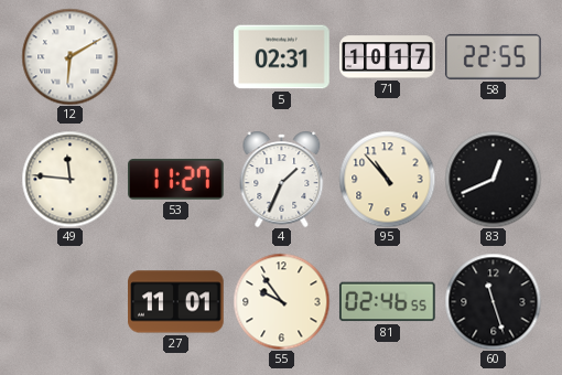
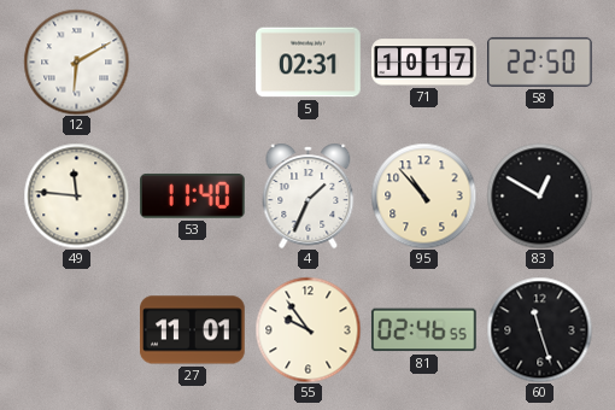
58: 22:55 -> 22:50 (540, 61)
53: 11:27 -> 11:40 (193, 195)
83: 12:41 -> 12:50 (539, 195)
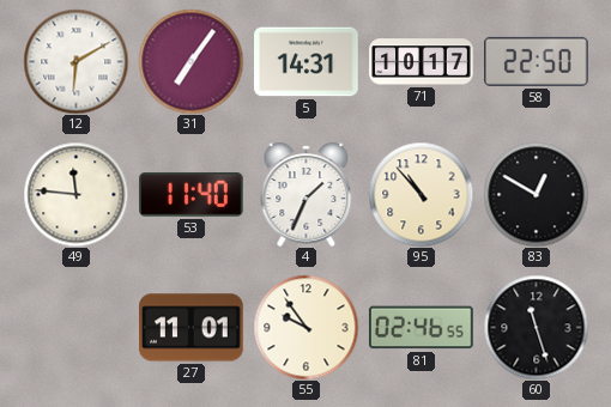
31: none -> 7:06 (190, 61)
5: 02:31 -> 14:31 (307, 62)
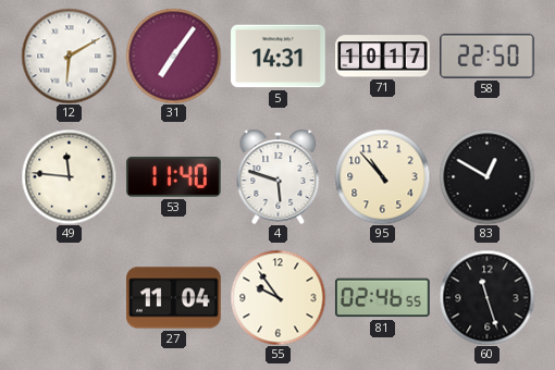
4: 1:34 -> 5:48 (279, 176)
27: 11:01 -> 11:04 (174, 298)
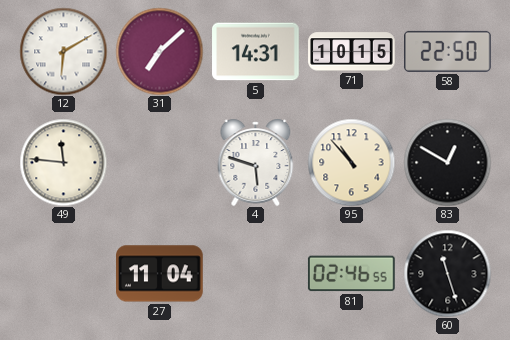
31: 7:06 -> 7:08 (159, 51)
71: 10:17 -> 10:15 (352, 52)
53: 11:40 -> none (174, 176)
55: 9:54 -> none (277, 297)
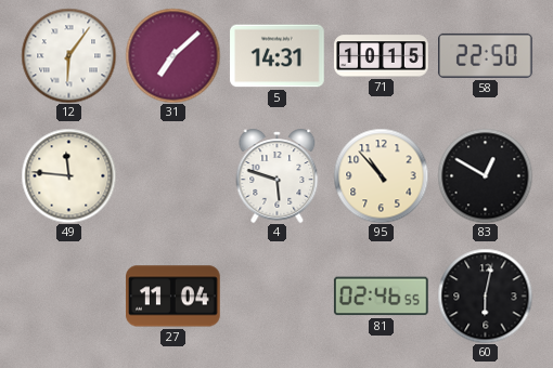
12: 6:10 -> 6:06 (68, 55)
60: 11:27 -> 6:02 (485, 295)
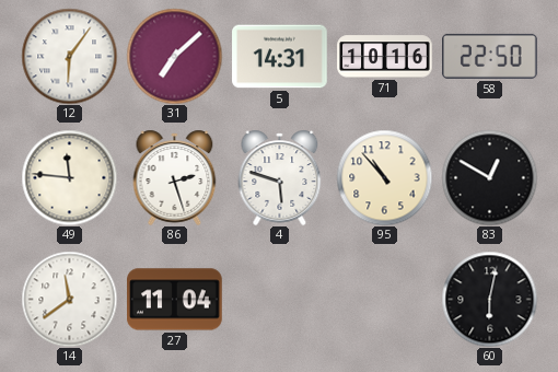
71: 10:15 -> 10:16 (385, 57)
86: none -> 2:27 (175, 177)
14: none -> 11:39 (69, 299)
81: 02:46 -> none (381, 297)
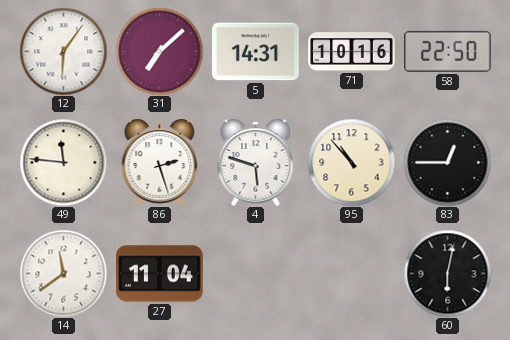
83: 12:50 -> 12:45 (447, 162)
